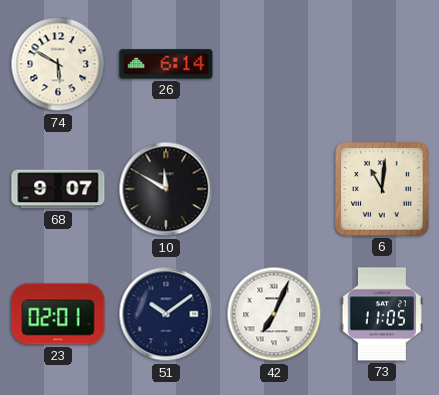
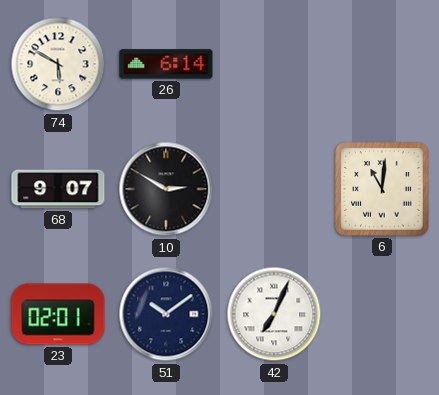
10: 11:50 -> 2:50 (166, 189)
73: 11:05 -> none (382, 314)
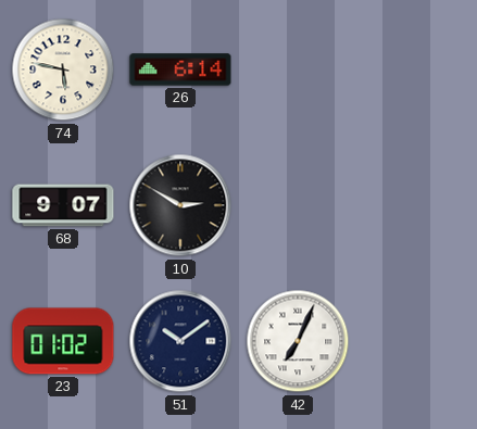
74: 5:50 -> 5:47 (63, 70)
6: 11:01 -> none (382, 189)
23: 02:01 -> 01:02 (63, 341)
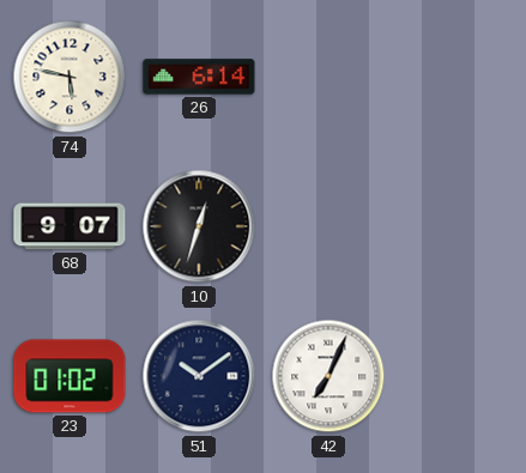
10: 2:50 -> 12:33 (199, 226)
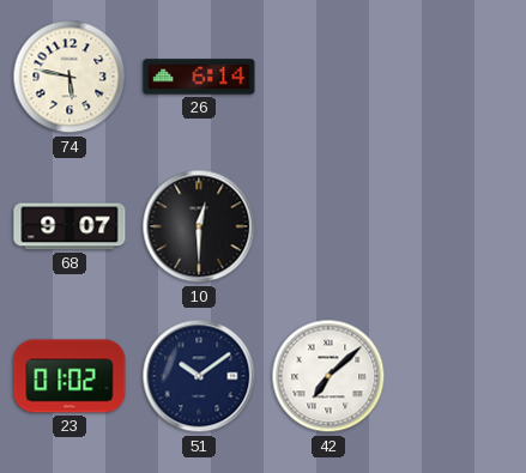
10: 12:33 -> 12:30 (199, 226)
42: 7:04 -> 7:08 (328, 376)
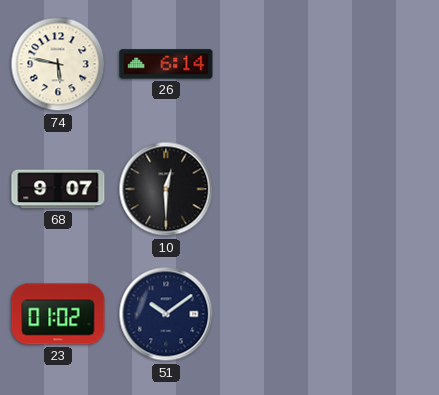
42: 7:08 -> none (328, 376)
